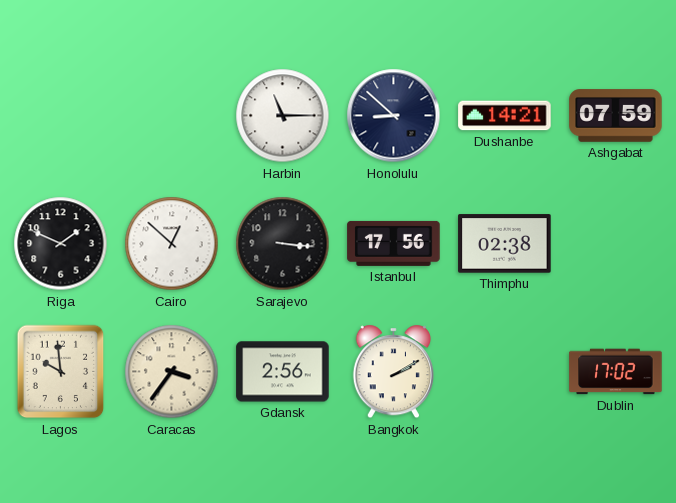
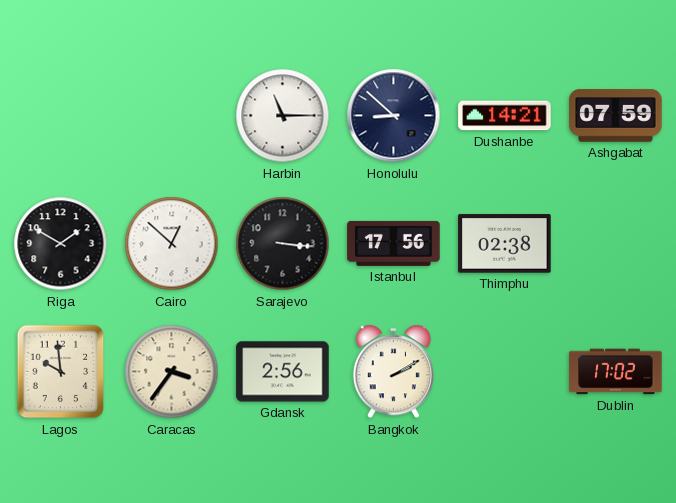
Riga: 1:49 -> 1:50 (61, 244)
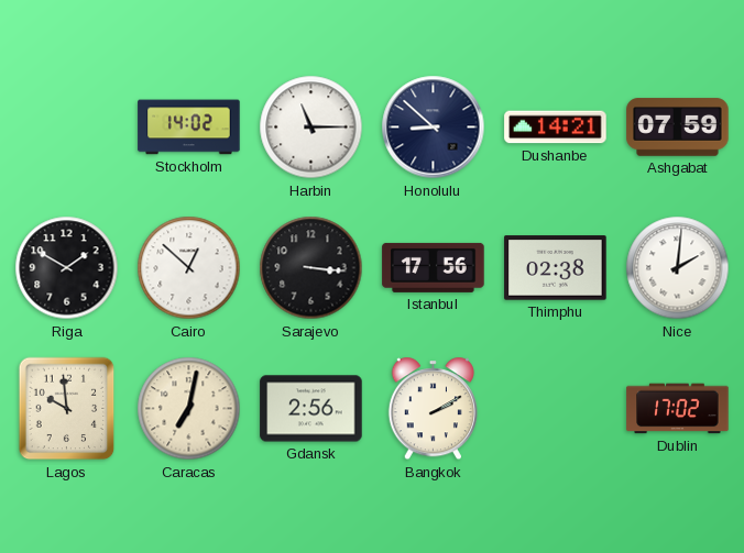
Stockholm: none -> 14:02 (189, 128)
Nice: none -> 2:01 (678, 268)
Caracas: 3:36 -> 7:02 (189, 409)
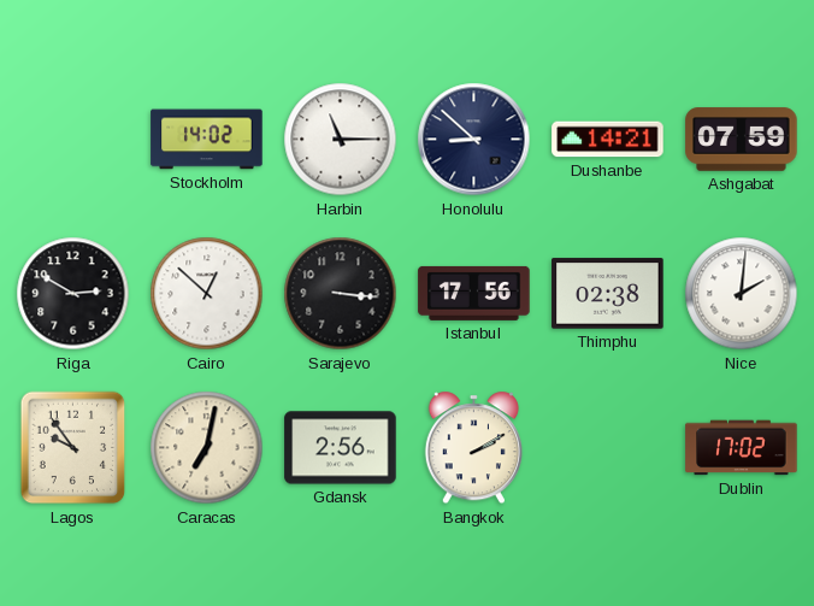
Riga: 1:50 -> 2:50 (73, 294)
Lagos: 9:59 -> 9:54 (73, 448)
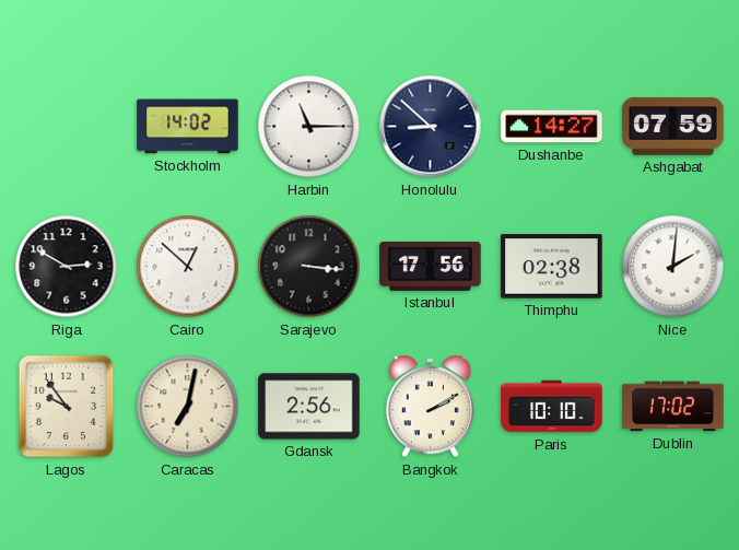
Dushanbe: 14:21 -> 14:27 (552, 127)
Paris: none -> 10:10 (552, 407)
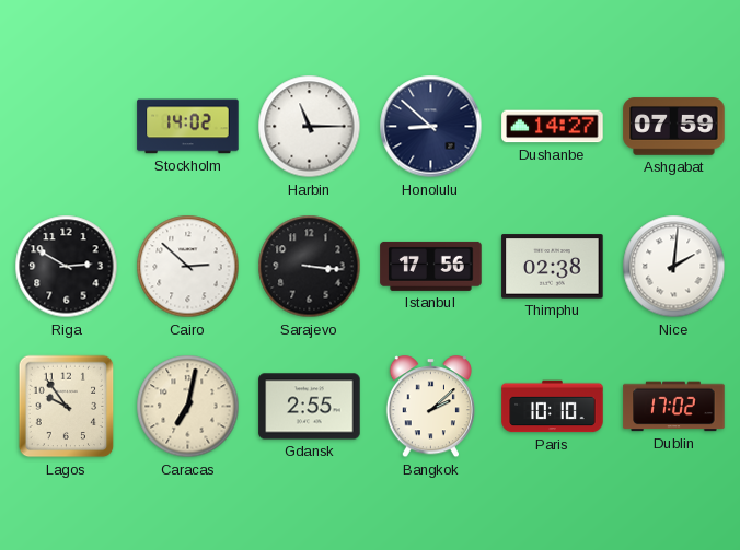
Cairo: 12:52 -> 2:52 (188, 267)
Gdansk: 2:56 -> 2:55 (310, 407)
Bangkok: 2:10 -> 2:08 (430, 407)
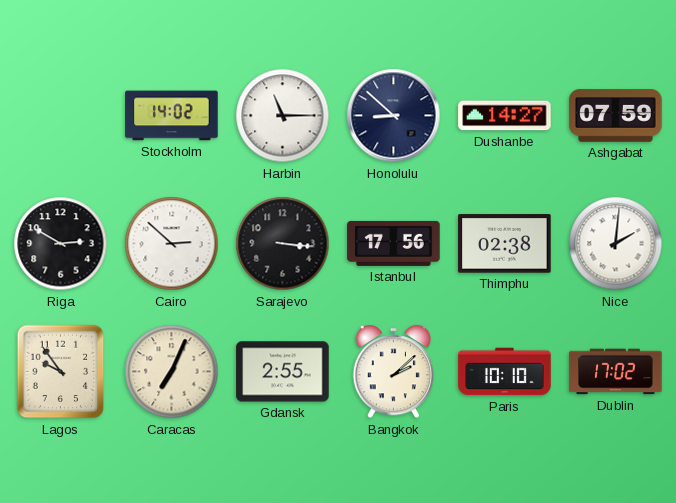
Caracas: 7:02 -> 7:04 (172, 372)
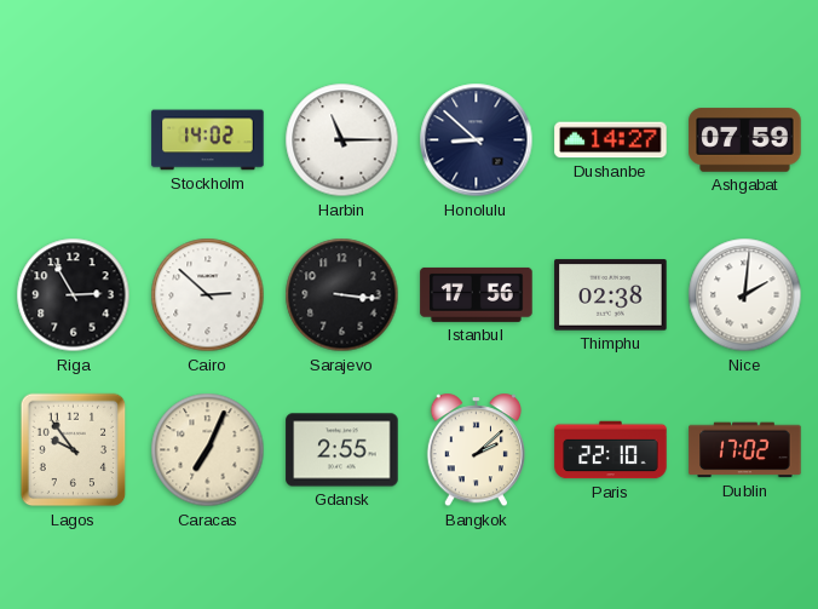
Riga: 2:50 -> 2:55 (74, 295)
Paris: 10:10 -> 22:10 (611, 450)
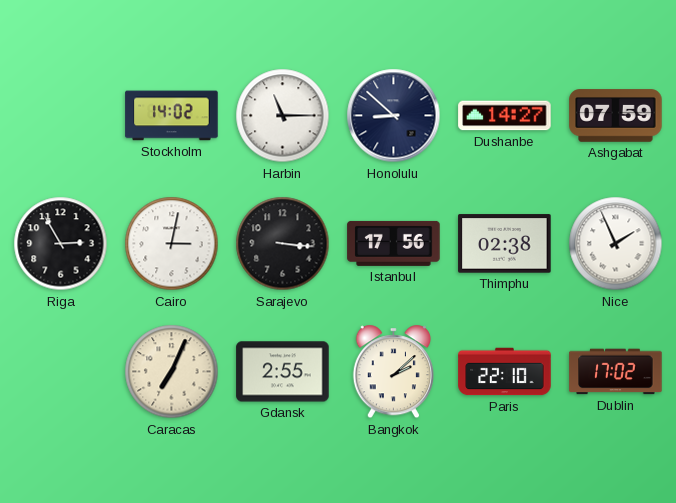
Cairo: 2:52 -> 3:02 (172, 244)
Nice: 2:01 -> 1:56 (616, 244)
Lagos: 9:54 -> none (74, 450)
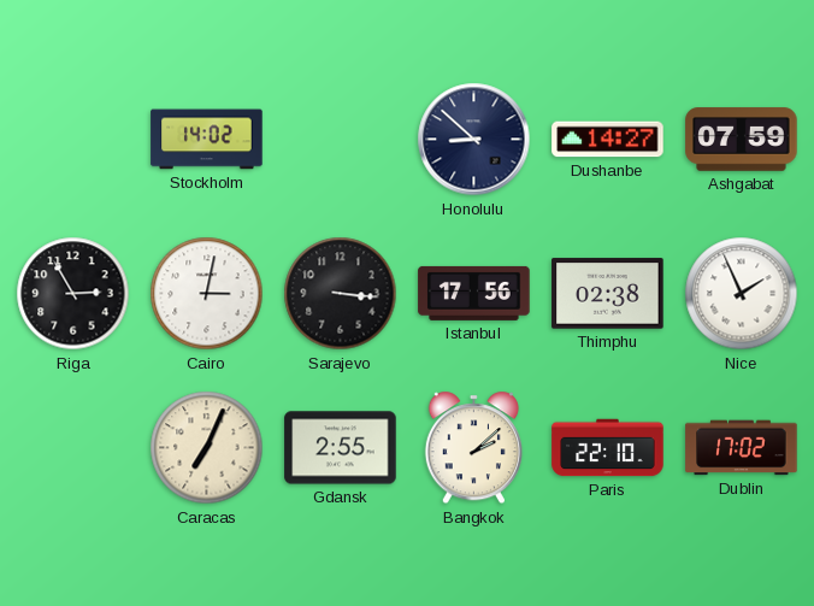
Harbin: 11:15 -> none (283, 116)
